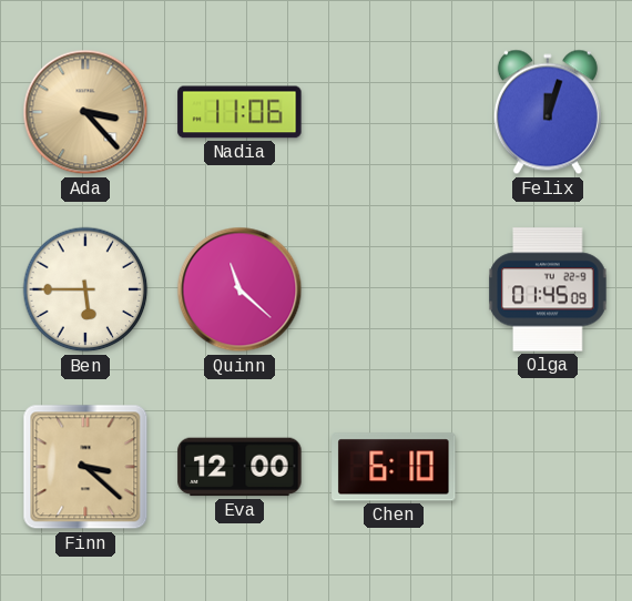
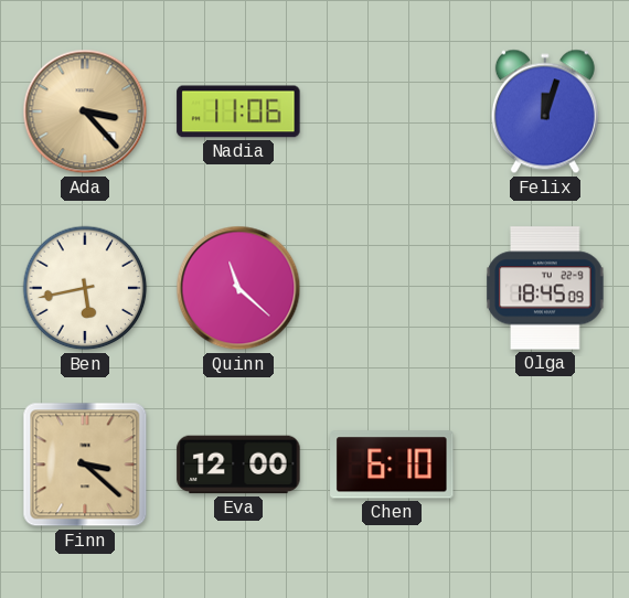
Ben: 5:45 -> 5:43 (85, 288)
Olga: 01:45 -> 18:45 (545, 288)
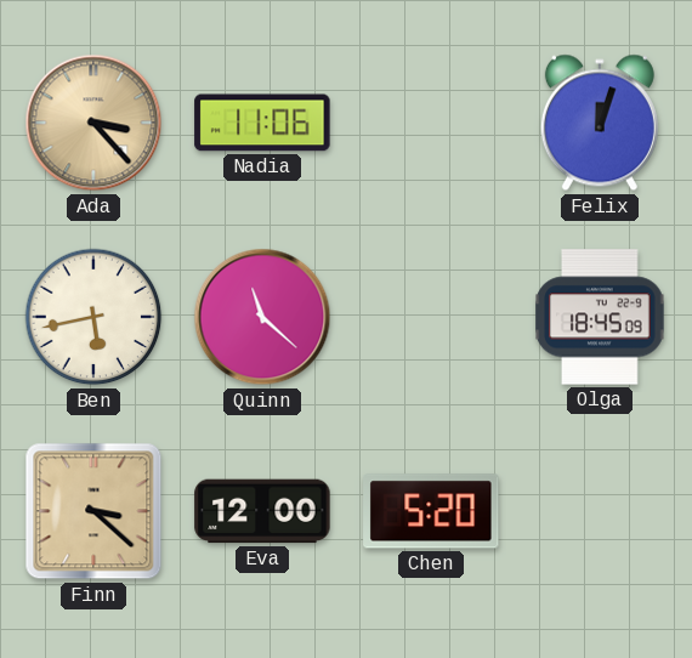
Chen: 6:10 -> 5:20 (431, 511)
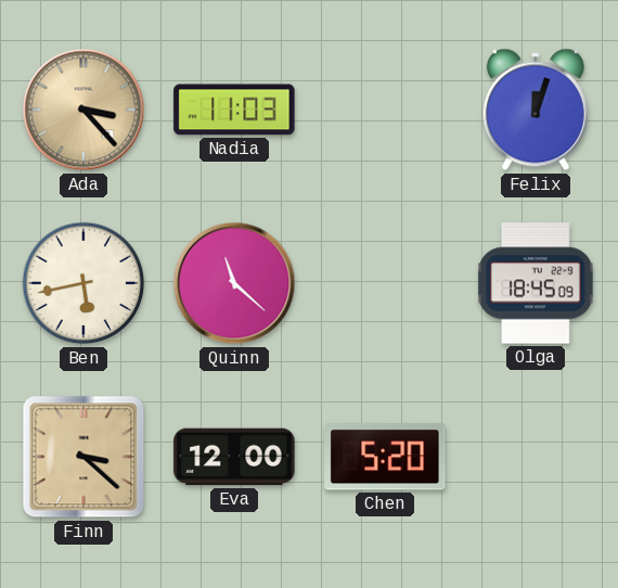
Nadia: 11:06 -> 11:03 (234, 110)
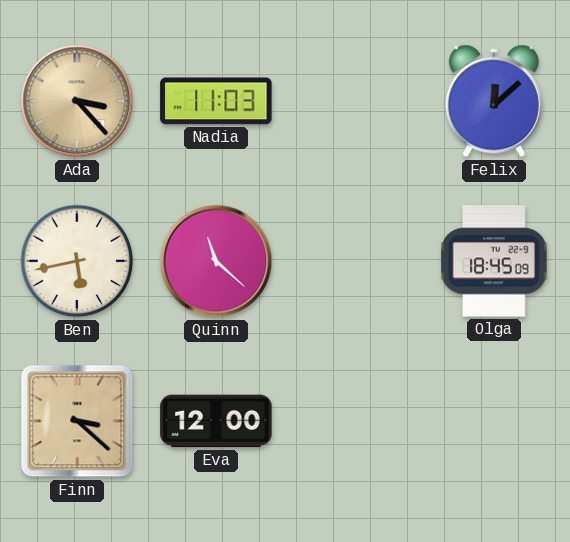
Felix: 12:03 -> 12:08 (494, 101)
Chen: 5:20 -> none (385, 457)
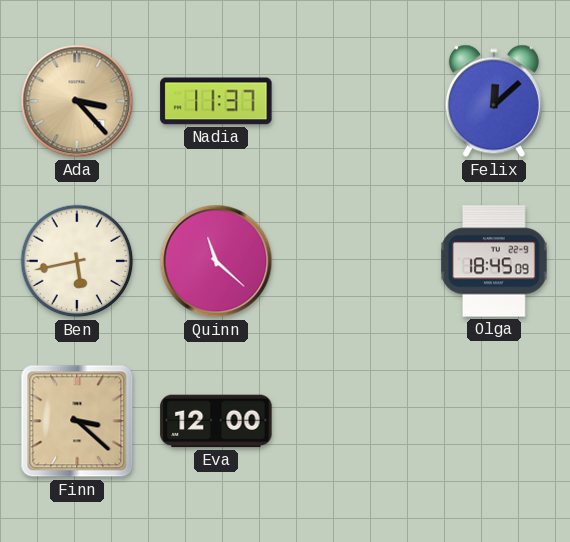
Nadia: 11:03 -> 11:37 (216, 101)
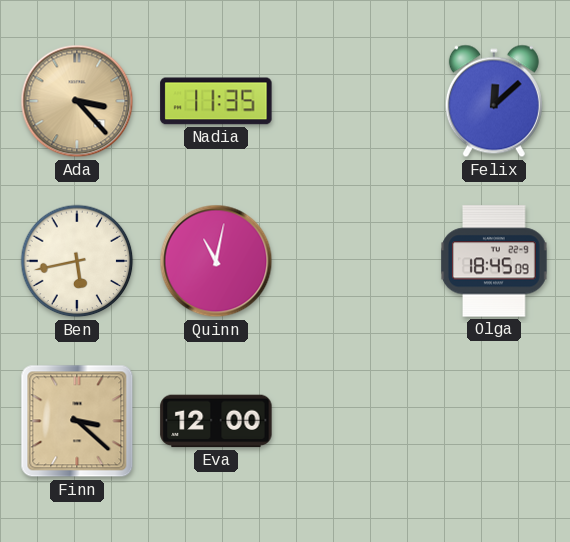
Nadia: 11:37 -> 11:35 (216, 101)
Quinn: 11:22 -> 11:02 (216, 261)
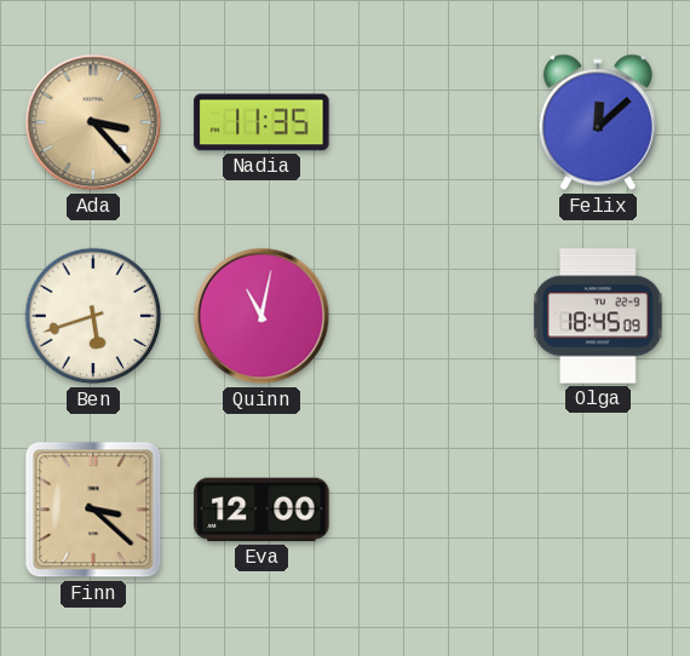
Ben: 5:43 -> 5:42 (93, 316)
